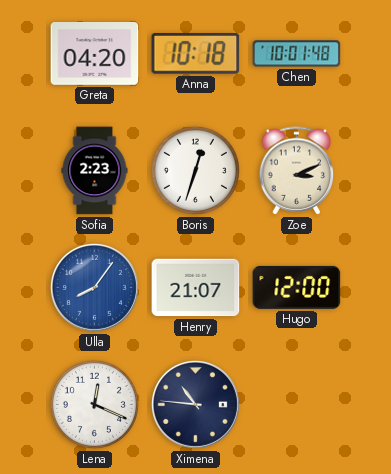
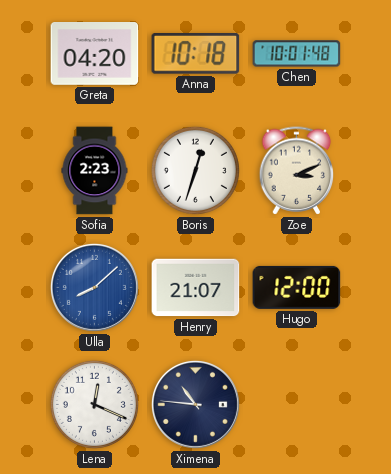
Ulla: 8:06 -> 8:08 (94, 287)
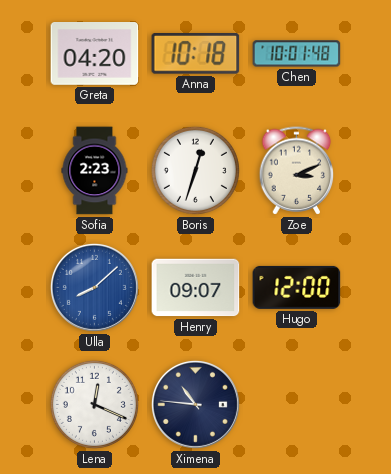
Henry: 21:07 -> 09:07 (196, 288)
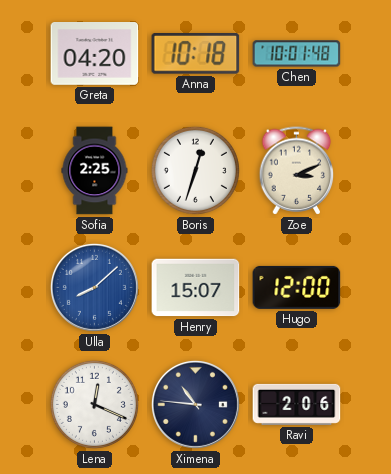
Sofia: 2:23 -> 2:25 (95, 171)
Henry: 09:07 -> 15:07 (196, 288)
Ravi: none -> 2:06 (297, 404)
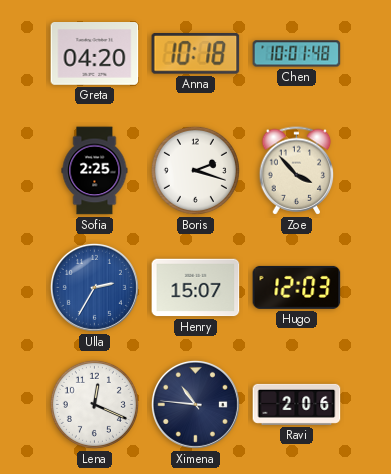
Boris: 12:33 -> 2:18 (195, 170)
Zoe: 3:11 -> 3:53 (297, 171)
Ulla: 8:08 -> 2:35 (94, 287)
Hugo: 12:00 -> 12:03 (297, 287)
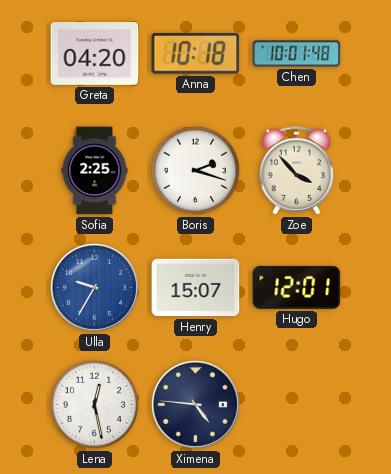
Ulla: 2:35 -> 9:35 (94, 287)
Hugo: 12:03 -> 12:01 (297, 287)
Lena: 12:19 -> 12:28 (94, 404)
Ximena: 10:46 -> 4:46 (195, 404)
Ravi: 2:06 -> none (297, 404)
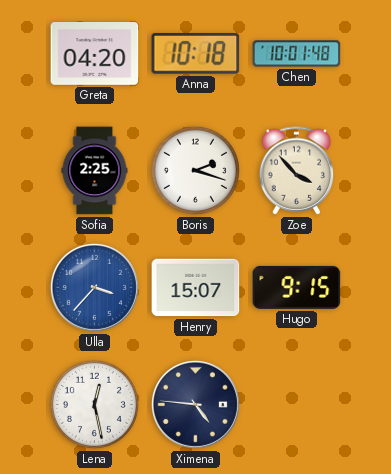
Ulla: 9:35 -> 3:37 (94, 287)
Hugo: 12:01 -> 9:15 (297, 287)
